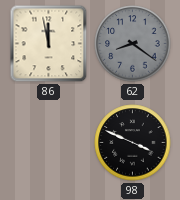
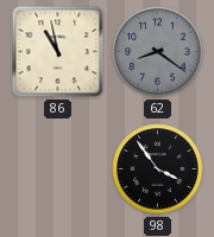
86: 11:58 -> 10:58 (58, 52)
98: 3:49 -> 3:54 (158, 169)
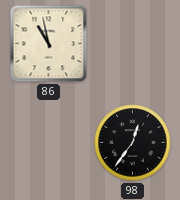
62: 8:21 -> none (158, 52)
98: 3:54 -> 12:36 (133, 143)
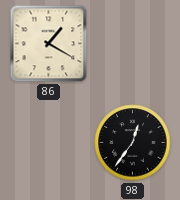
86: 10:58 -> 1:20 (49, 44)
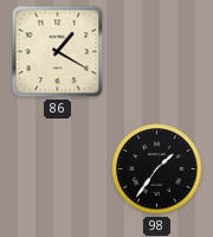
98: 12:36 -> 1:36 (157, 169)
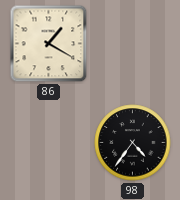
98: 1:36 -> 4:36 (133, 143)
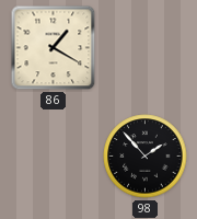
98: 4:36 -> 1:53 (146, 157)
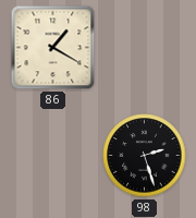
98: 1:53 -> 2:27 (145, 156)
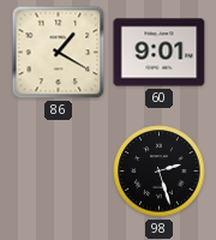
60: none -> 9:01 (160, 53)
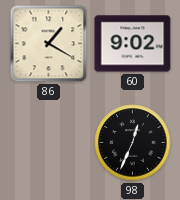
60: 9:01 -> 9:02 (133, 44)
98: 2:27 -> 12:34 (133, 143)
